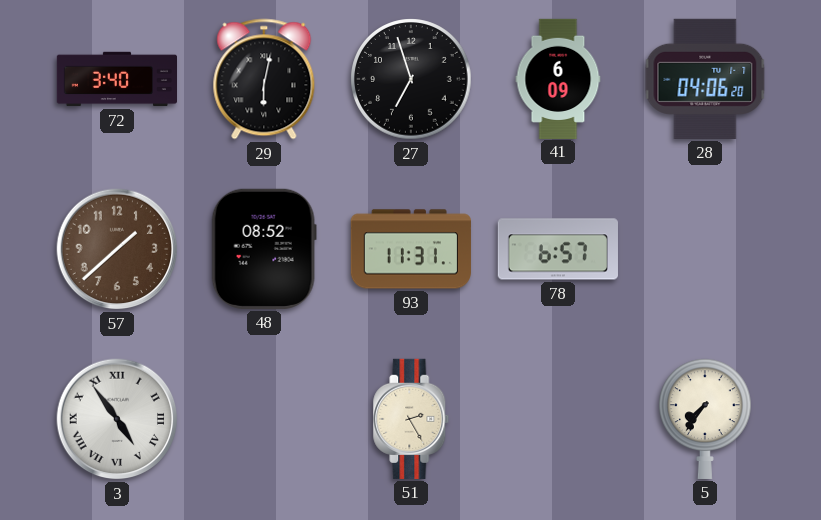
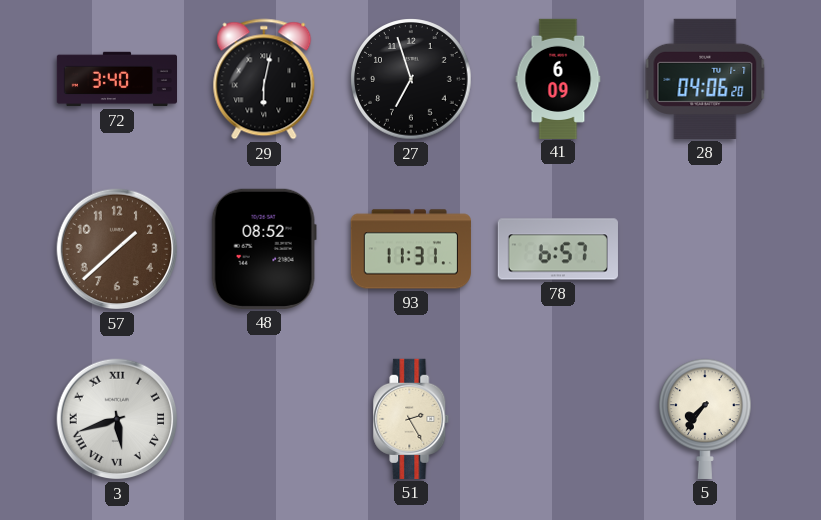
3: 4:54 -> 5:42 (117, 419)
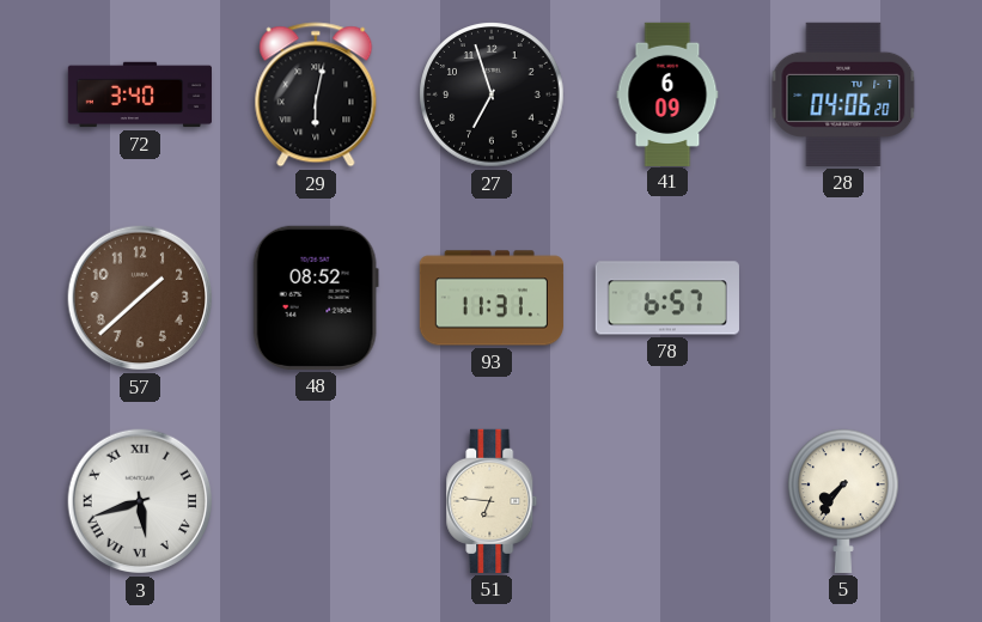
51: 2:25 -> 6:46 (492, 501)
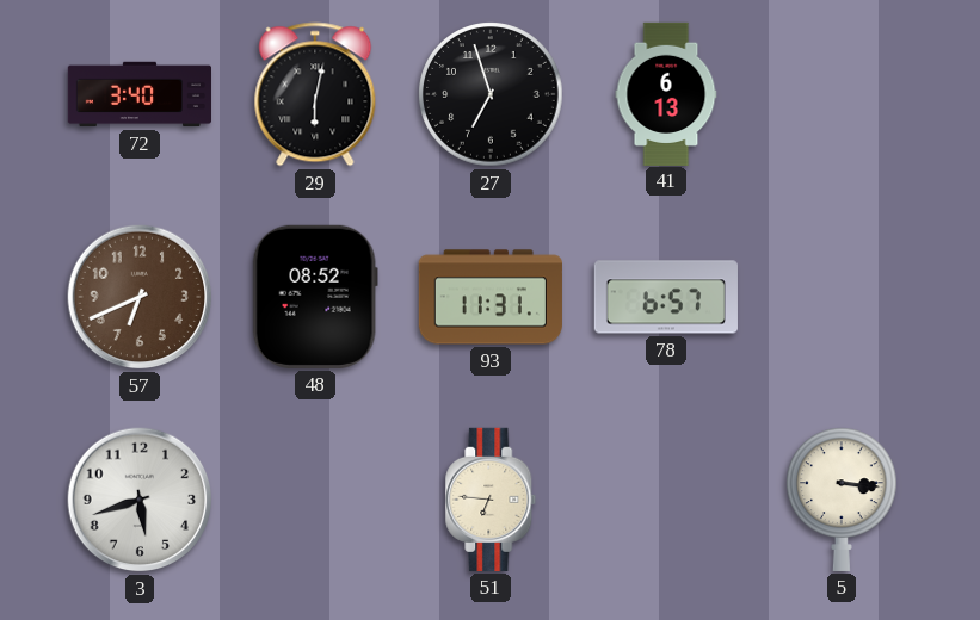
41: 6:09 -> 6:13 (666, 93)
28: 04:06 -> none (843, 94)
57: 1:38 -> 6:41 (140, 297)
3 numerals: Roman -> Arabic (140, 500)
5: 7:36 -> 3:16 (843, 500)
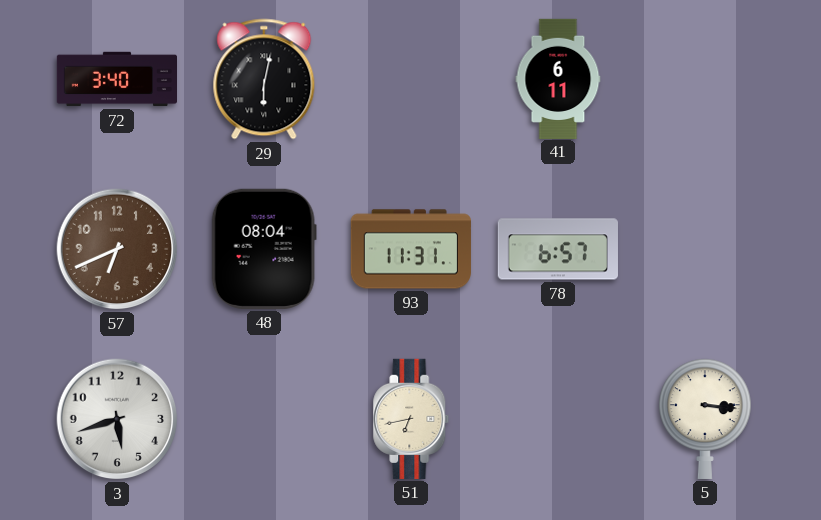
27: 6:57 -> none (491, 94)
41: 6:13 -> 6:11 (558, 78)
48: 08:52 -> 08:04 (264, 249)
51: 6:46 -> 6:43 (411, 419)
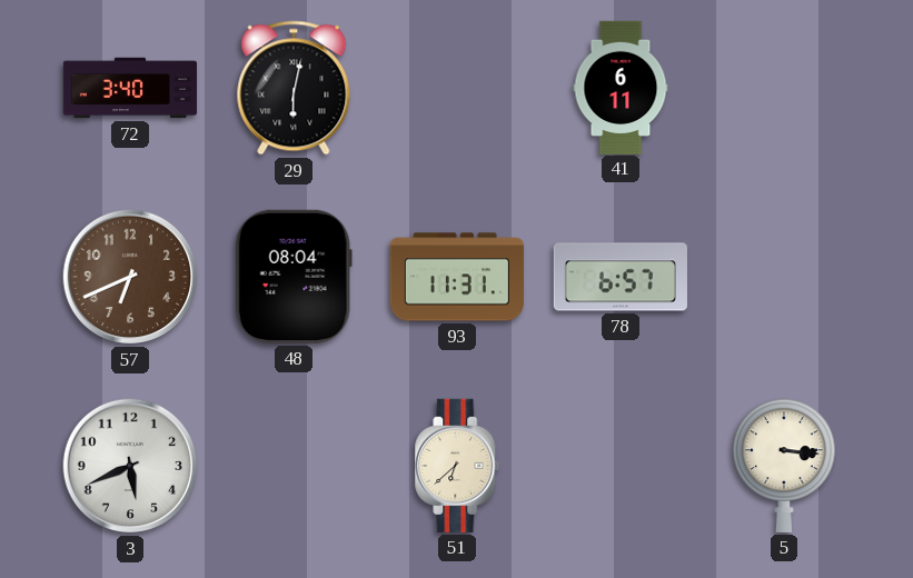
3: 5:42 -> 5:41 (130, 466)
51: 6:43 -> 6:38 (457, 466)
